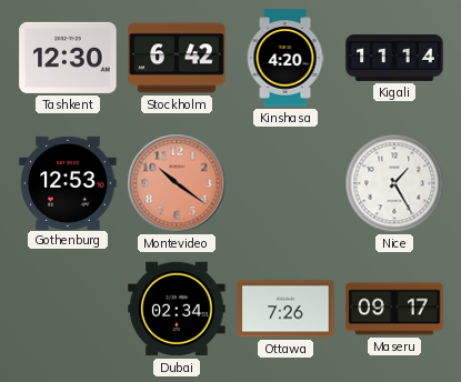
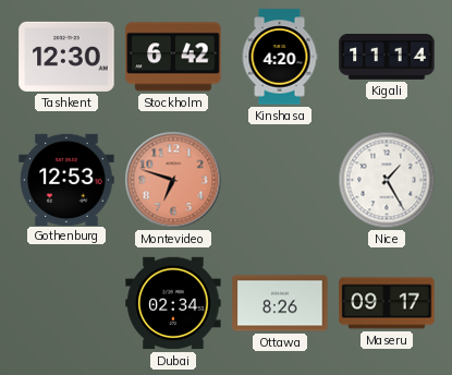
Montevideo: 10:21 -> 6:48 (173, 180)
Ottawa: 7:26 -> 8:26 (280, 303)
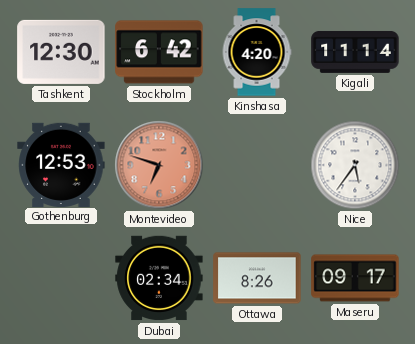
Nice: 1:25 -> 5:36 (355, 165)
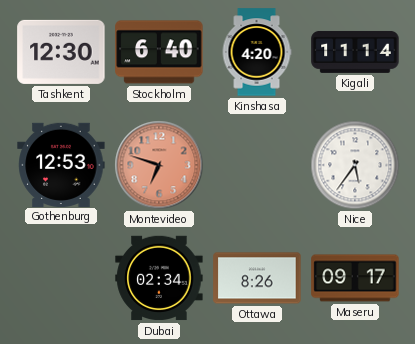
Stockholm: 6:42 -> 6:40 (159, 52)
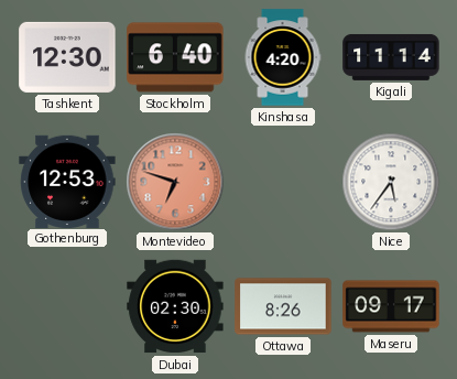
Dubai: 02:34 -> 02:30 (175, 306)
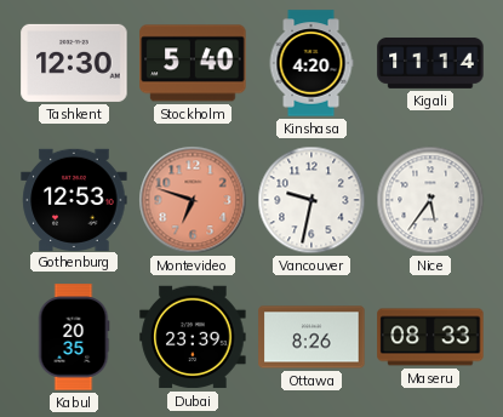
Stockholm: 6:40 -> 5:40 (193, 63)
Vancouver: none -> 9:32 (311, 200)
Kabul: none -> 20:35 (74, 337)
Dubai: 02:30 -> 23:39 (193, 337)
Maseru: 09:17 -> 08:33 (430, 337)
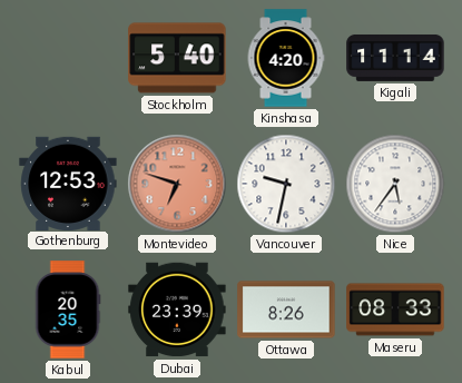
Tashkent: 12:30 -> none (74, 63)
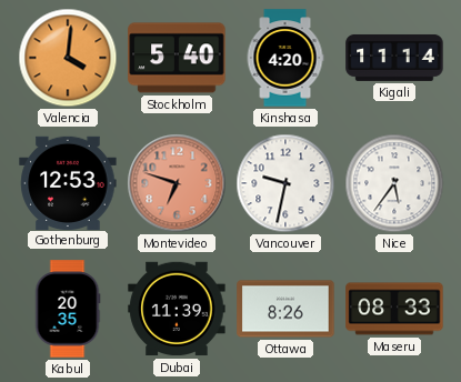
Valencia: none -> 4:01 (68, 58)
Dubai: 23:39 -> 11:39 (177, 309)
